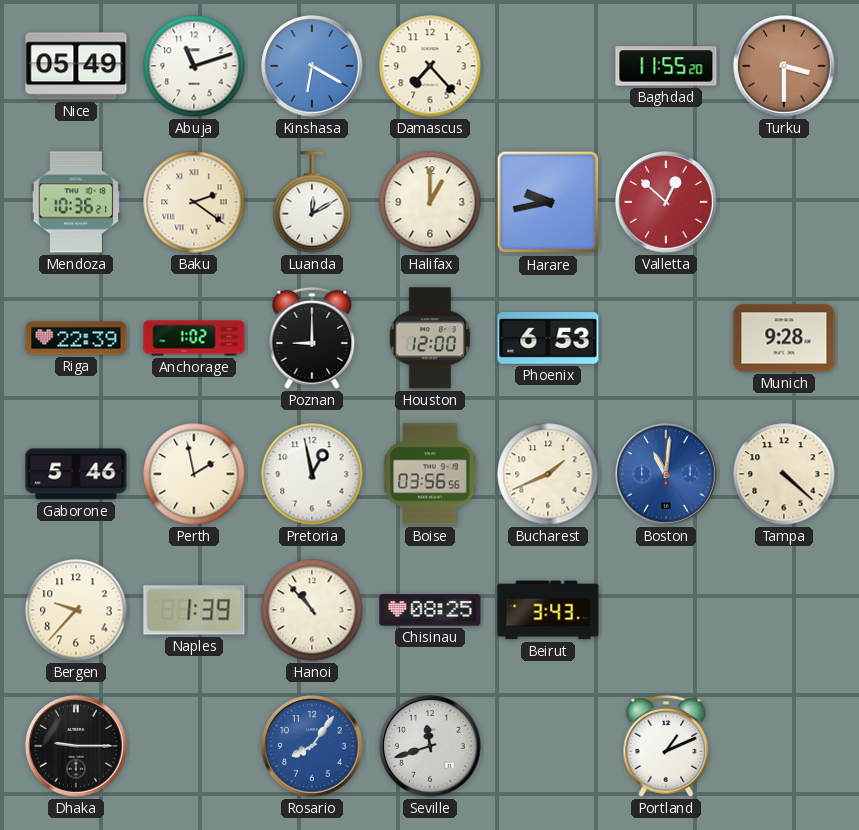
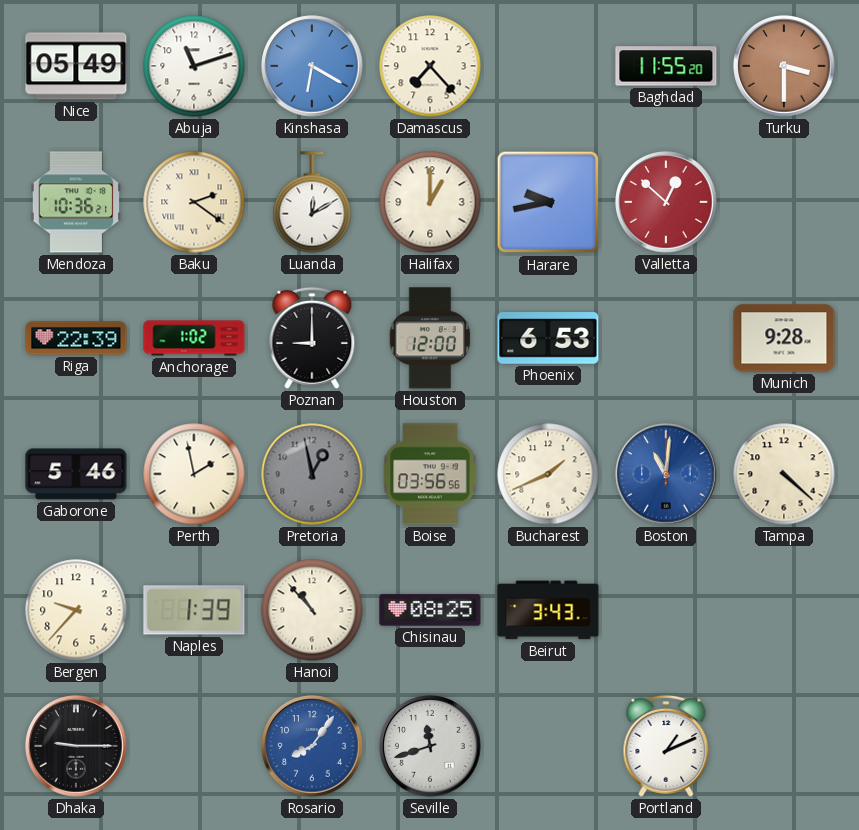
Pretoria dial: white -> grey (312, 474)
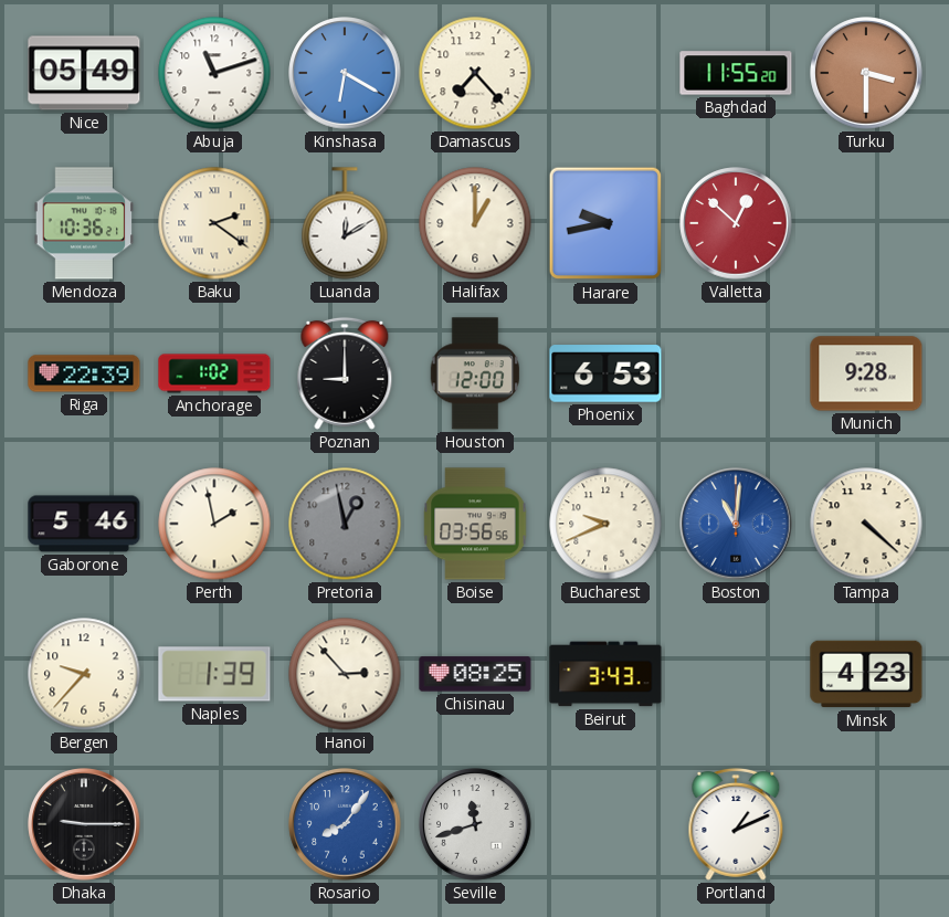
Bucharest: 1:41 -> 9:41 (605, 524)
Hanoi: 10:53 -> 2:53 (345, 674)
Minsk: none -> 4:23 (866, 674)
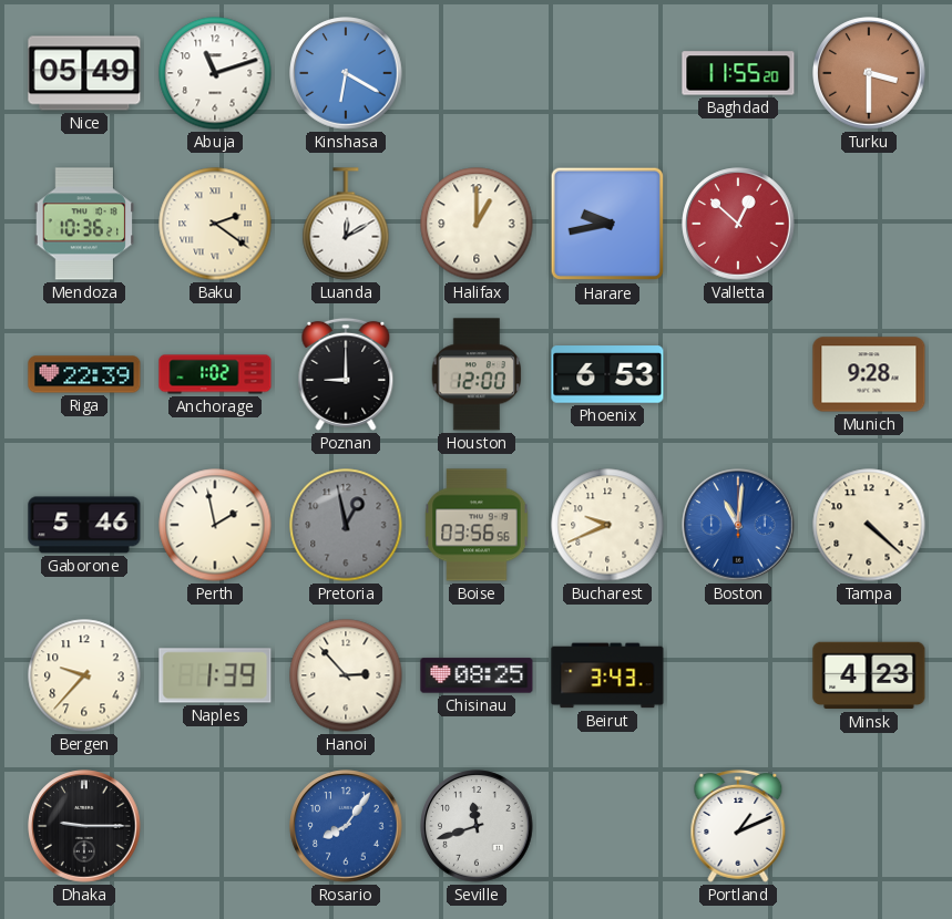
Damascus: 7:23 -> none (475, 73)
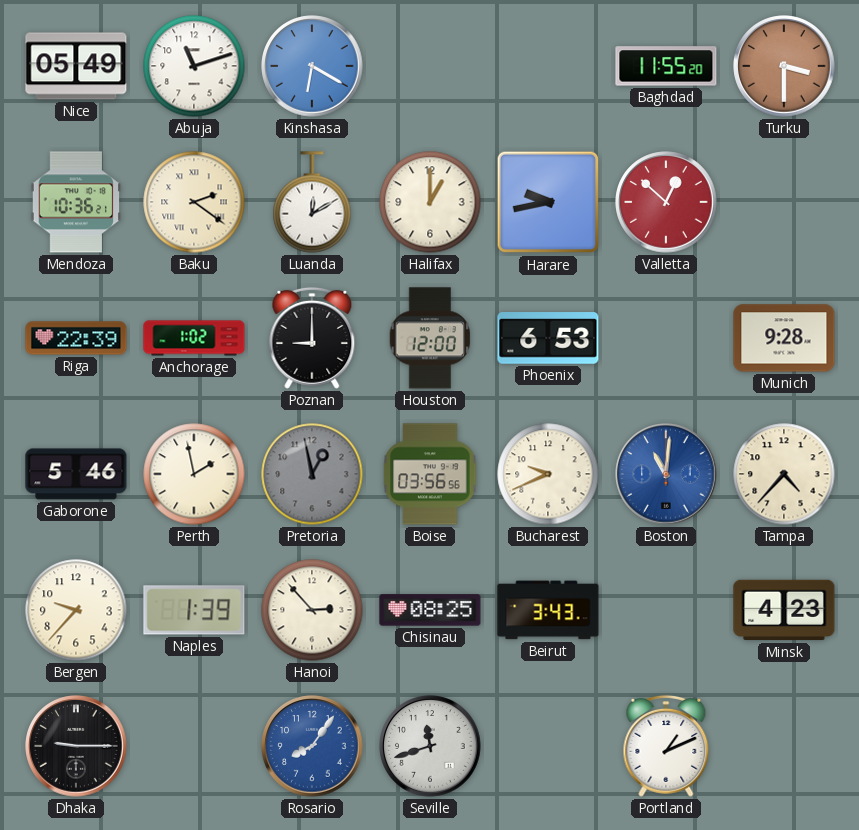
Tampa: 4:22 -> 4:37 (784, 474)
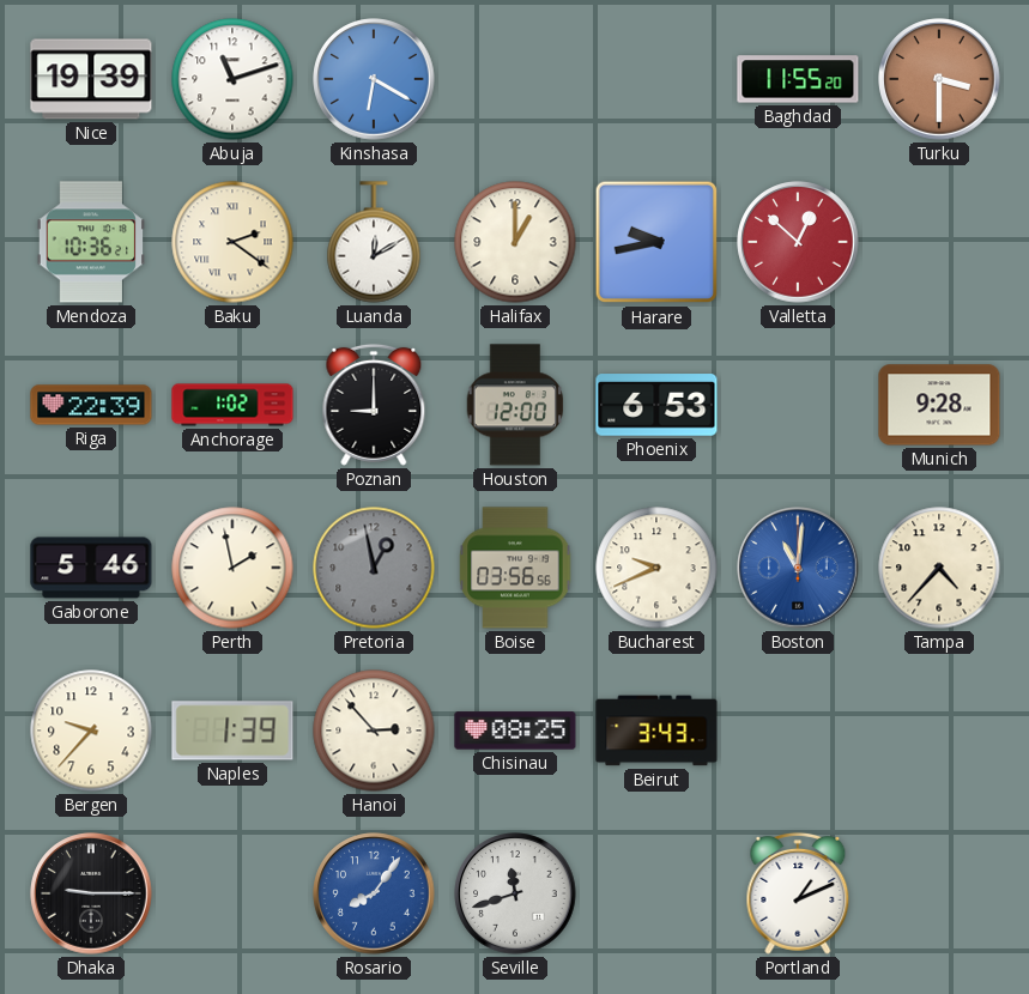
Nice: 05:49 -> 19:39 (91, 79)
Minsk: 4:23 -> none (784, 610)
